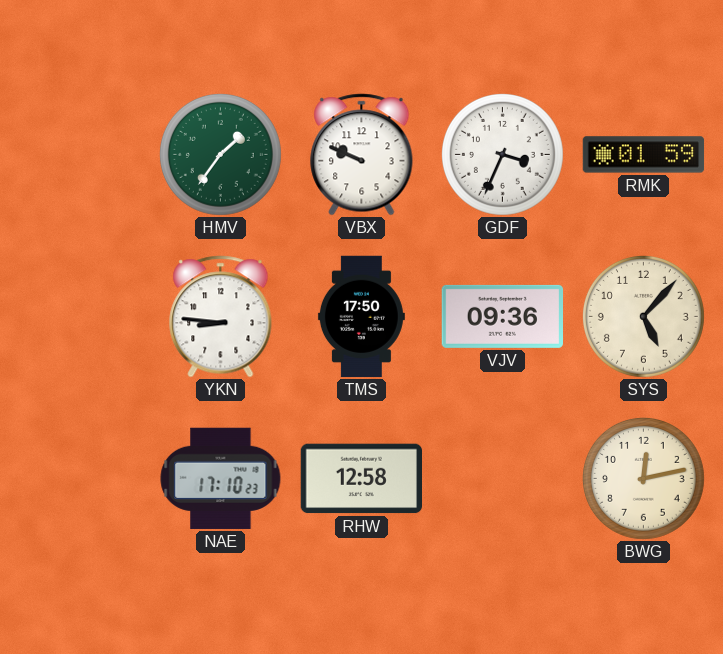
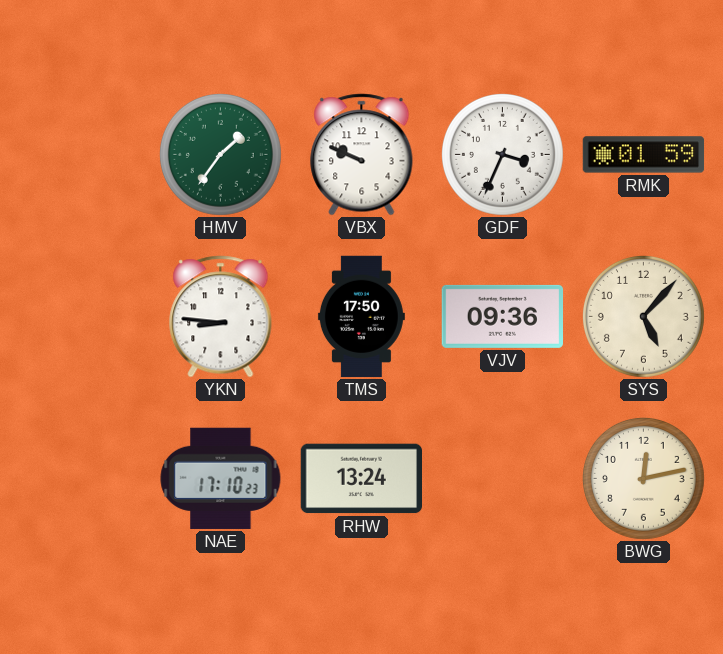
RHW: 12:58 -> 13:24 (361, 479)
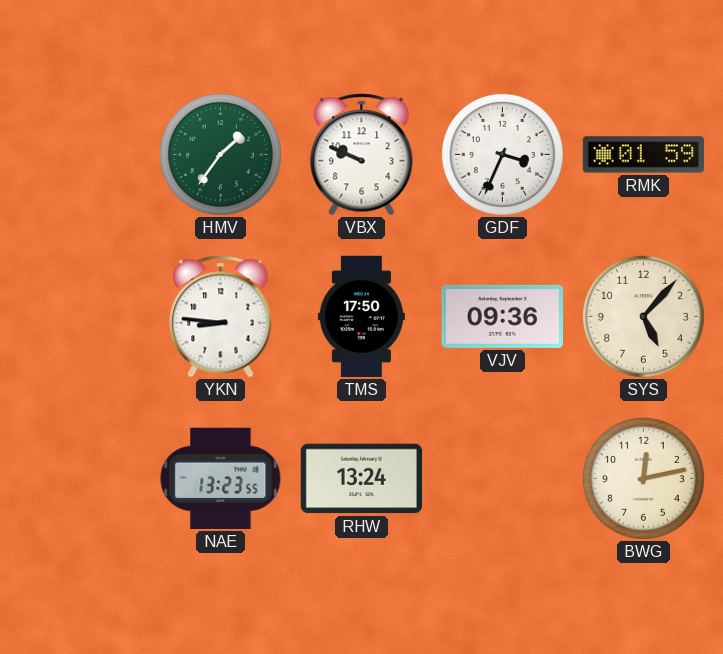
NAE: 17:10 -> 13:23 (221, 478)
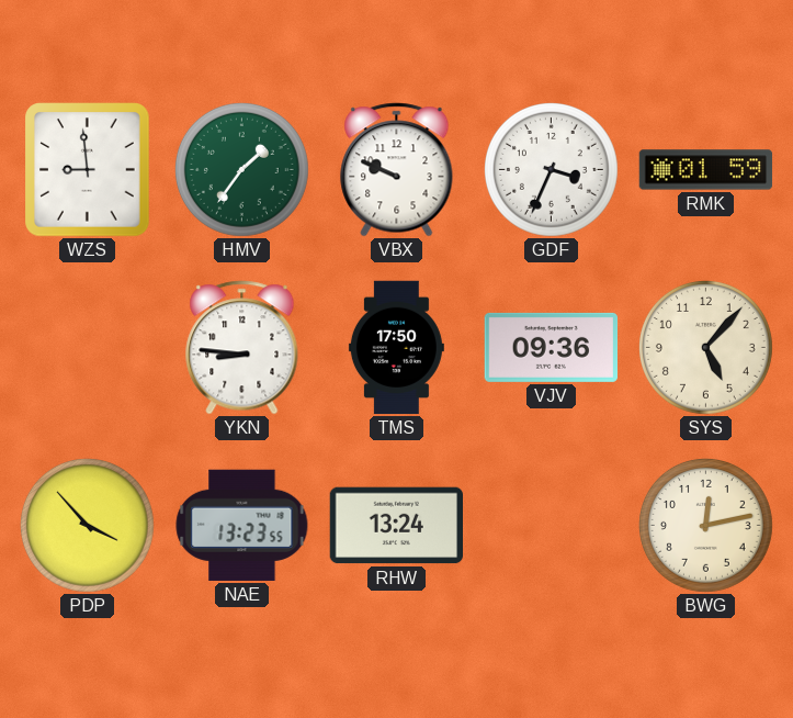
WZS: none -> 8:59 (88, 170)
PDP: none -> 3:53 (87, 525)
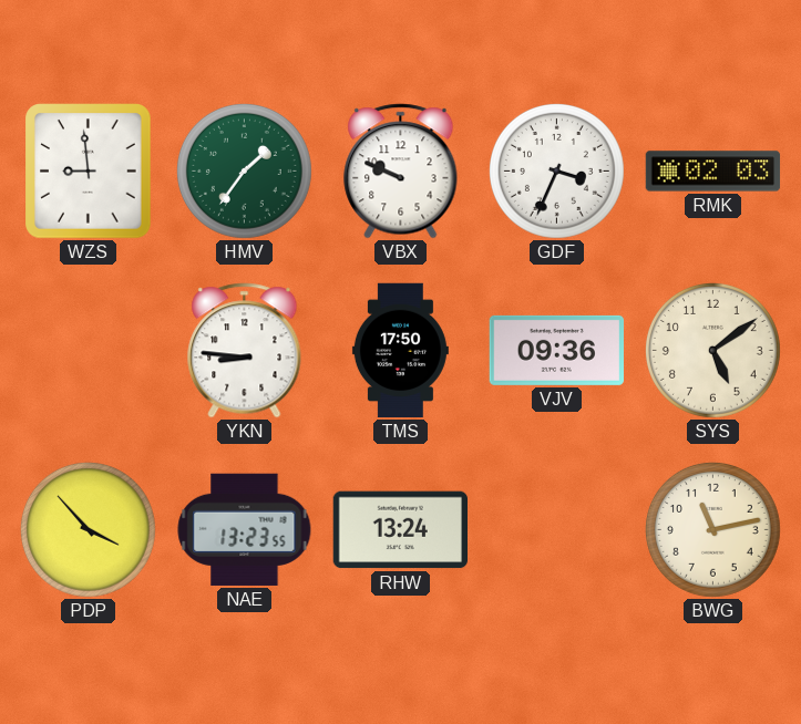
RMK: 01:59 -> 02:03 (713, 172)
SYS: 5:07 -> 5:09 (712, 350)
BWG: 12:13 -> 11:13 (712, 529)
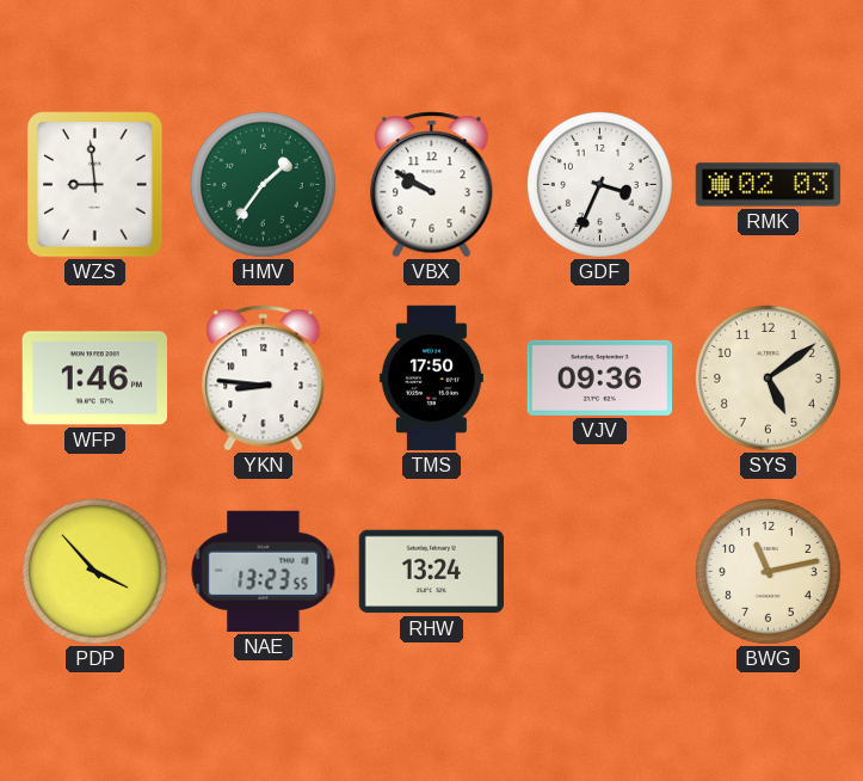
VBX: 9:49 -> 9:50 (432, 185)
WFP: none -> 1:46 (94, 379)
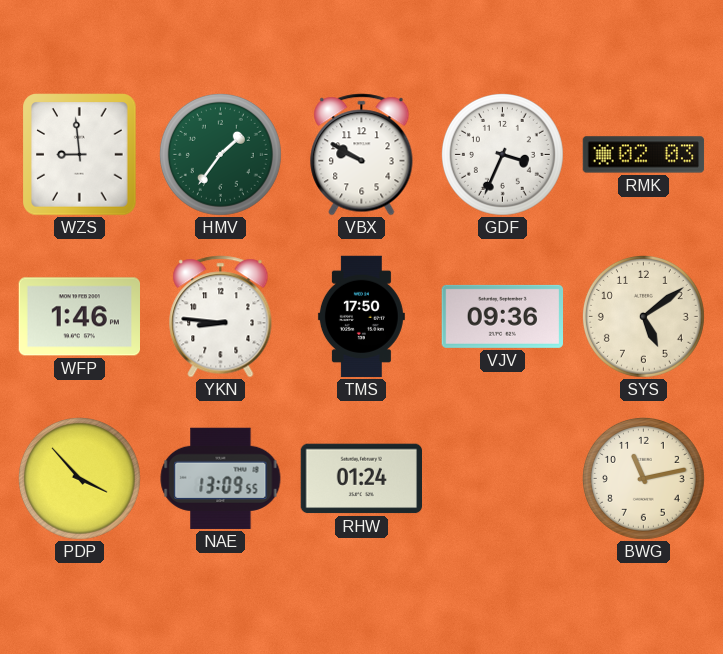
NAE: 13:23 -> 13:09 (221, 478)
RHW: 13:24 -> 01:24 (361, 479)
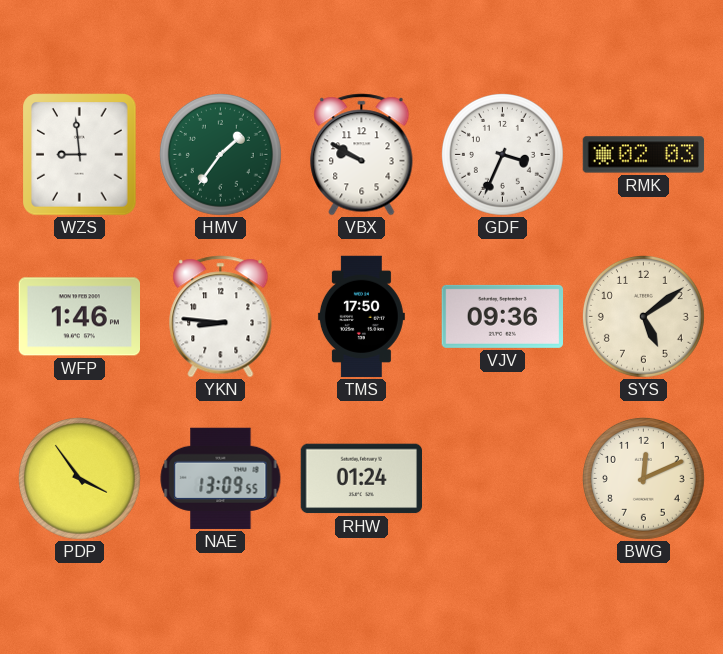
PDP: 3:53 -> 3:54 (79, 478)
BWG: 11:13 -> 12:11 (643, 478)
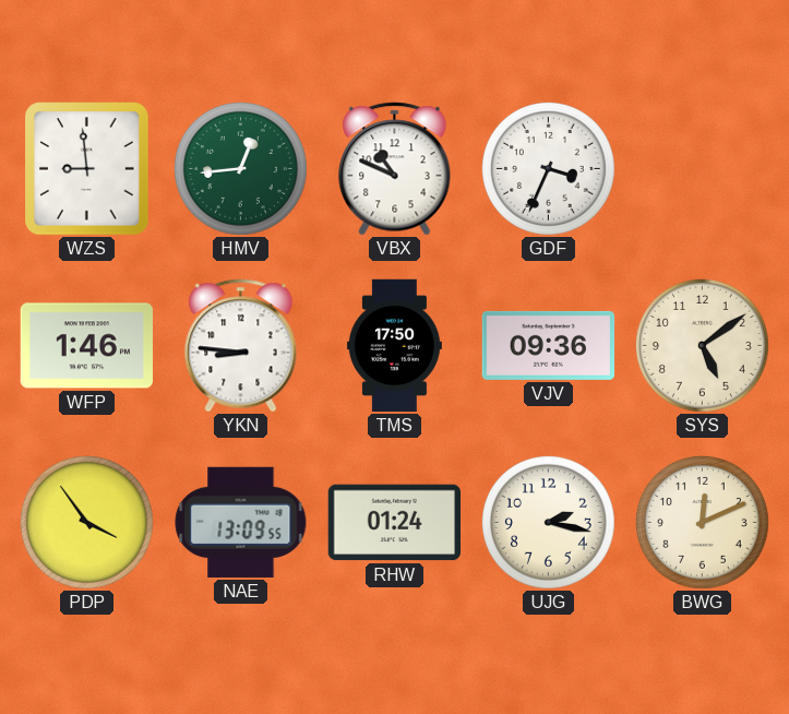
HMV: 1:36 -> 12:44 (240, 168)
VBX: 9:50 -> 10:49 (395, 169)
RMK: 02:03 -> none (644, 155)
UJG: none -> 2:17 (548, 522)
